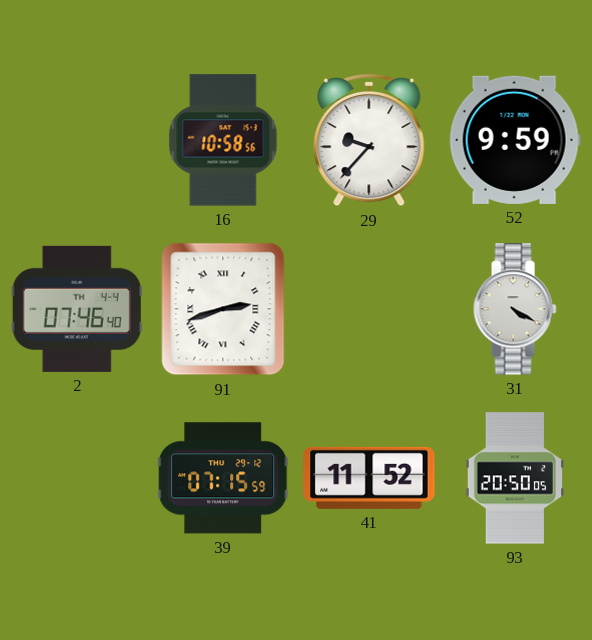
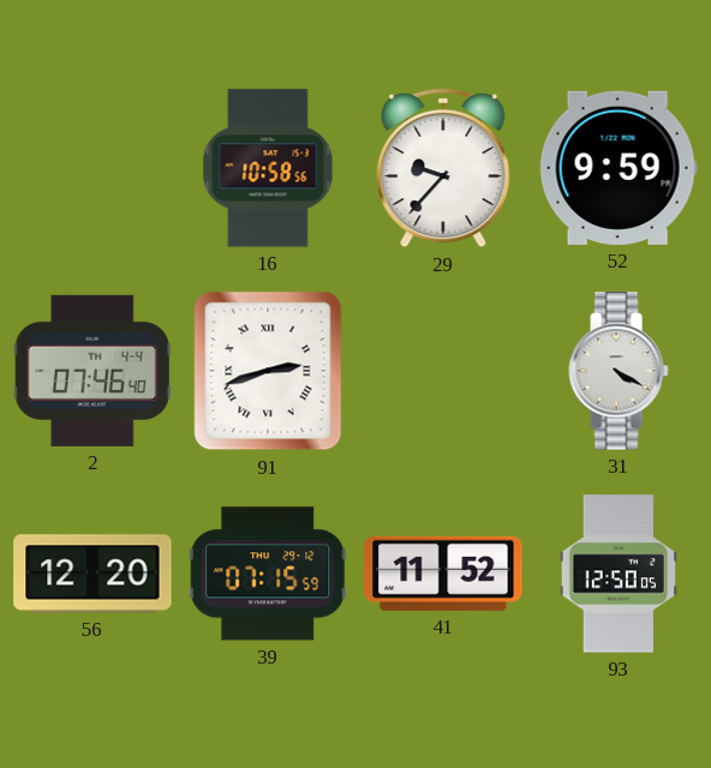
56: none -> 12:20 (92, 574)
93: 20:50 -> 12:50 (617, 574)
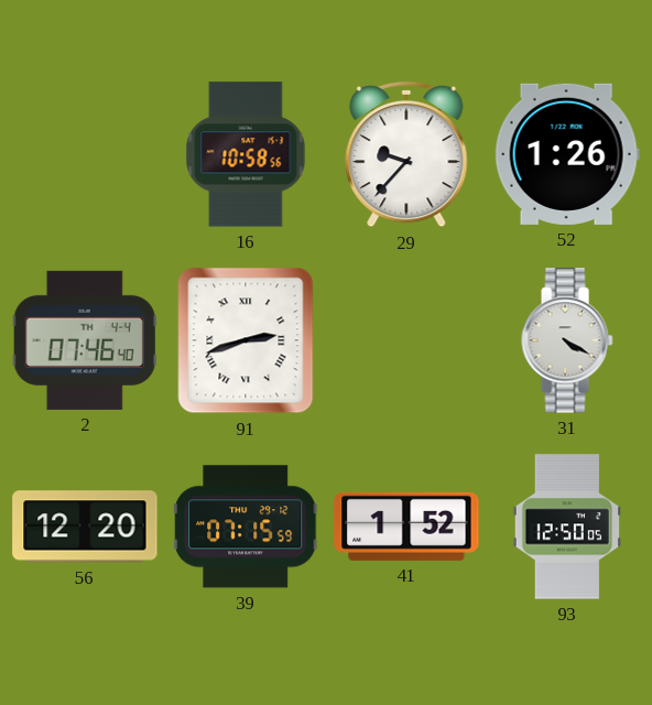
52: 9:59 -> 1:26 (567, 154)
41: 11:52 -> 1:52 (406, 527)
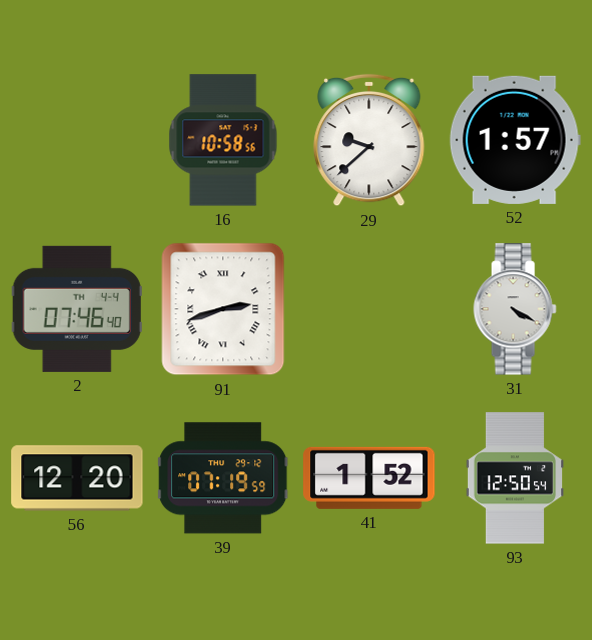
29: 9:37 -> 9:38 (369, 140)
52: 1:26 -> 1:57 (515, 140)
39: 07:15 -> 07:19 (223, 478)
93: 12:50:05 -> 12:50:54 (514, 478)
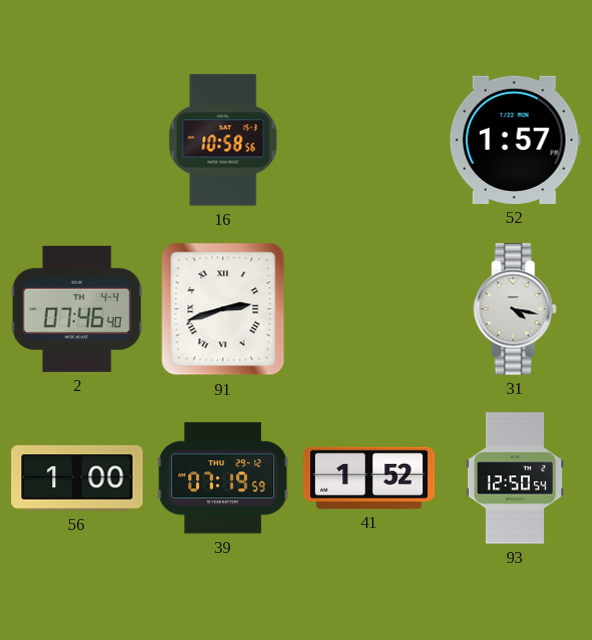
29: 9:38 -> none (369, 140)
31: 4:20 -> 4:17 (515, 309)
56: 12:20 -> 1:00 (77, 478)
